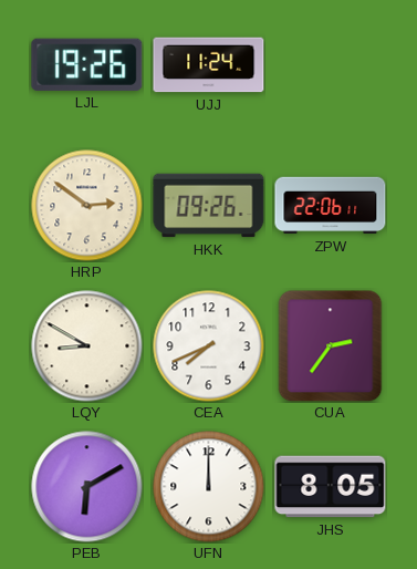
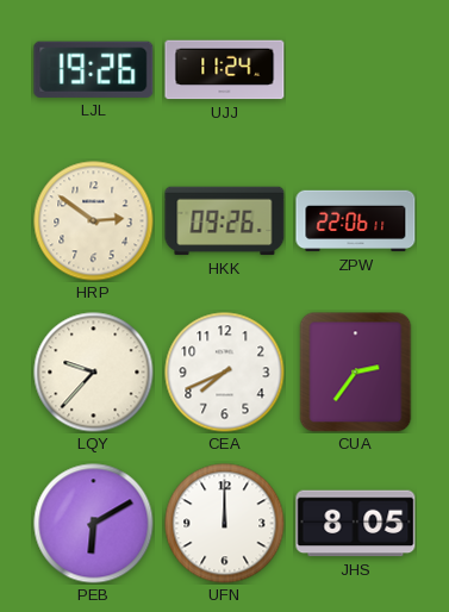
LQY: 8:50 -> 9:37 (94, 373)
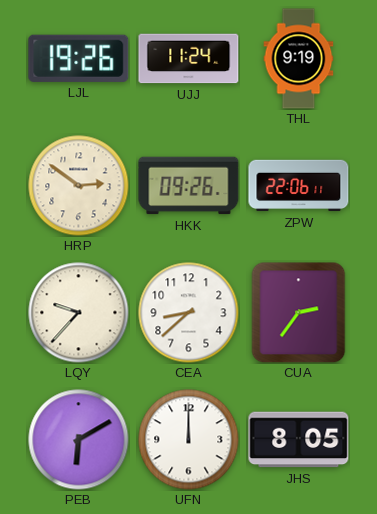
THL: none -> 9:19 (299, 59)
CEA: 7:41 -> 8:38 (189, 313)
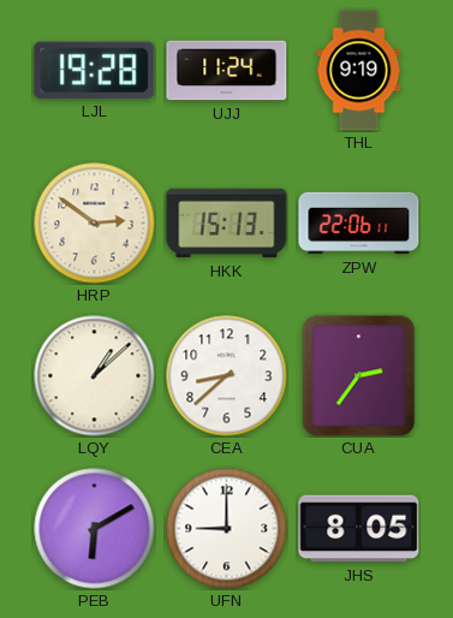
LJL: 19:26 -> 19:28 (95, 70)
HKK: 09:26 -> 15:13 (227, 224)
LQY: 9:37 -> 1:08 (95, 376)
UFN: 12:00 -> 9:00 (227, 529)
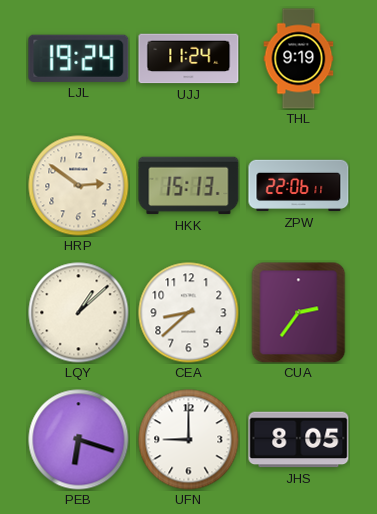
LJL: 19:28 -> 19:24 (79, 58)
PEB: 6:10 -> 6:18 (79, 440)
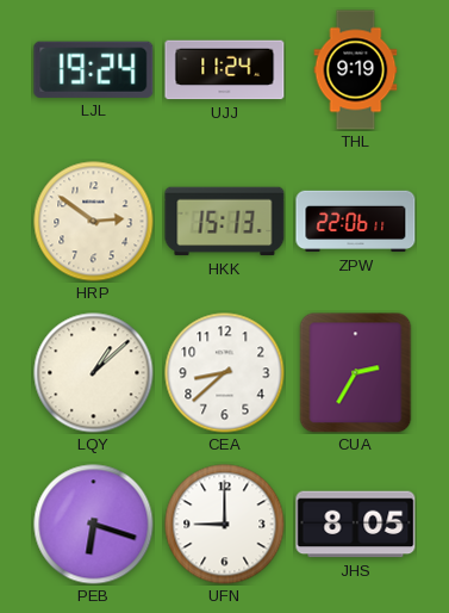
CUA: 2:36 -> 2:35 (356, 372)
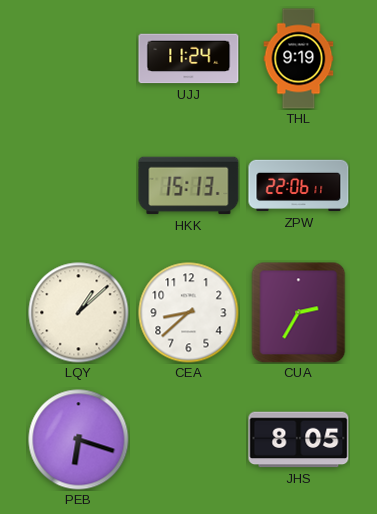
LJL: 19:24 -> none (94, 69)
HRP: 2:51 -> none (94, 222)
UFN: 9:00 -> none (225, 525)
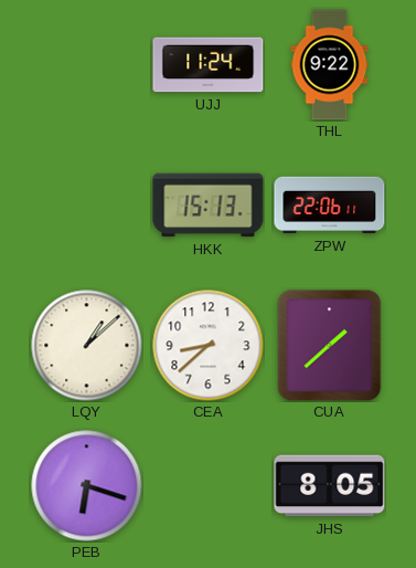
THL: 9:19 -> 9:22 (330, 65)
CUA: 2:35 -> 1:38 (330, 345)
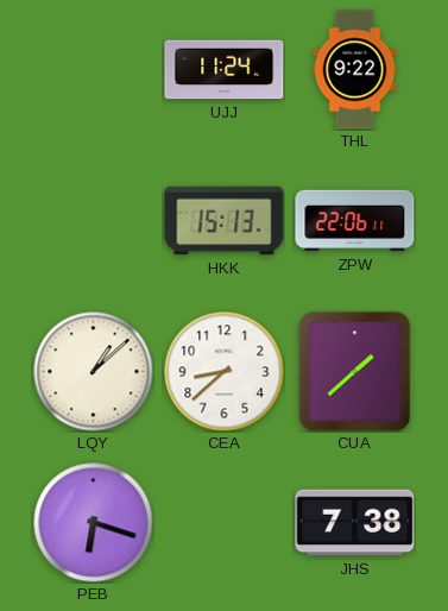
JHS: 8:05 -> 7:38 (355, 523)
